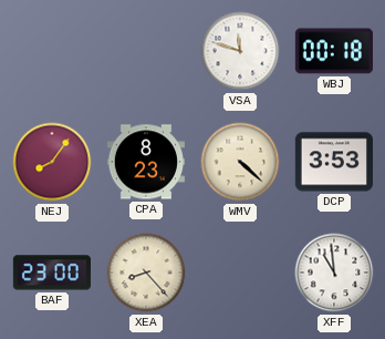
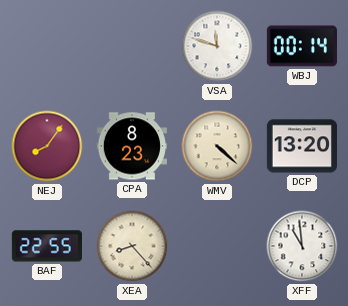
WBJ: 00:18 -> 00:14 (302, 46)
DCP: 3:53 -> 13:20 (301, 146)
BAF: 23:00 -> 22:55 (47, 246)
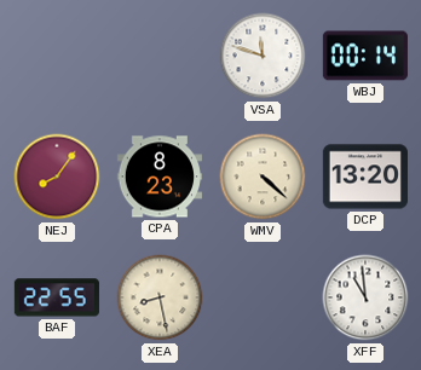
XEA: 8:23 -> 8:28 (160, 297)
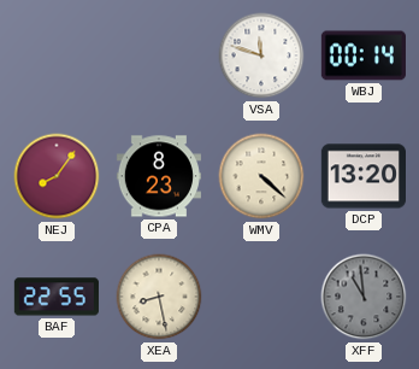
XFF dial: white -> grey (364, 297)
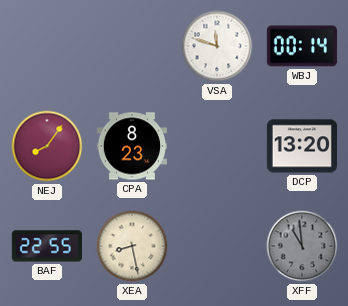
WMV: 4:22 -> none (261, 176)
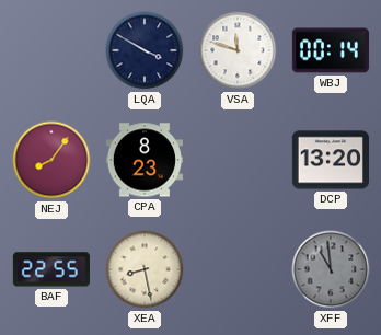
LQA: none -> 3:50 (145, 50)
